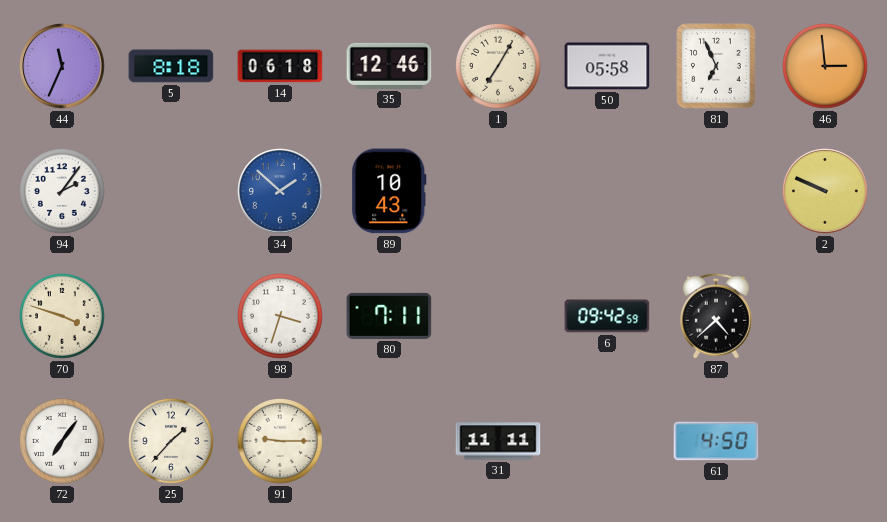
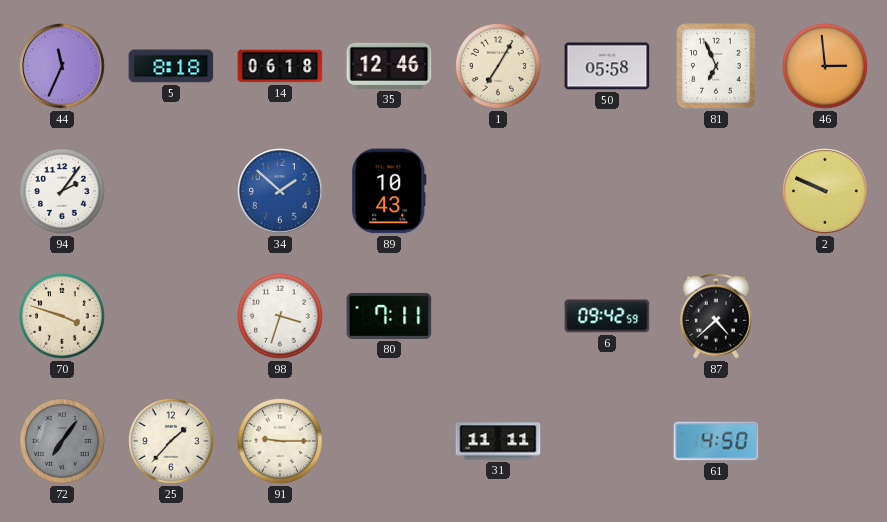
72 dial: white -> grey (63, 442)
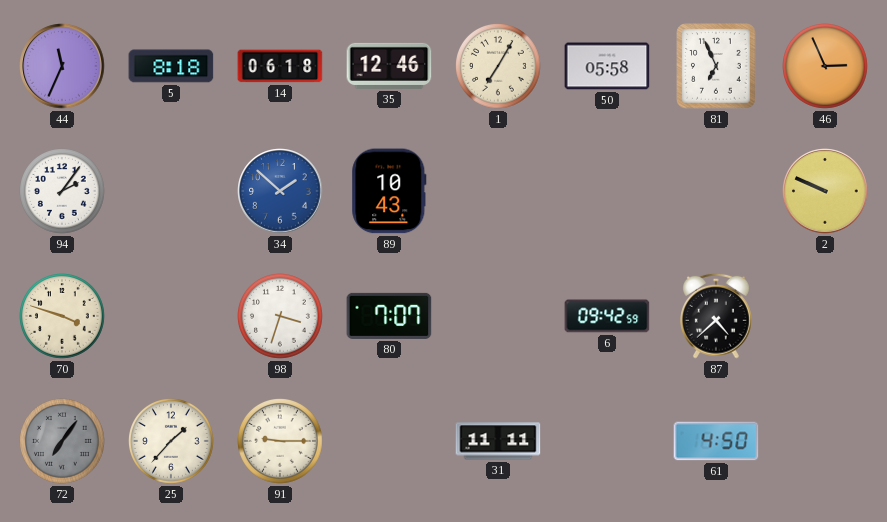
46: 2:59 -> 2:56 (826, 67)
80: 7:11 -> 7:07 (389, 316)
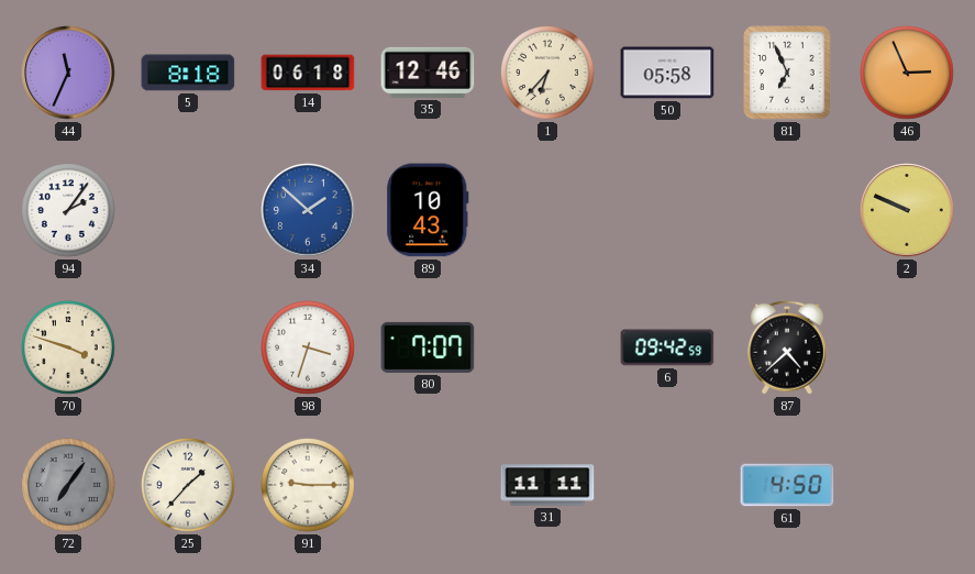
1: 7:05 -> 6:37 (549, 74)
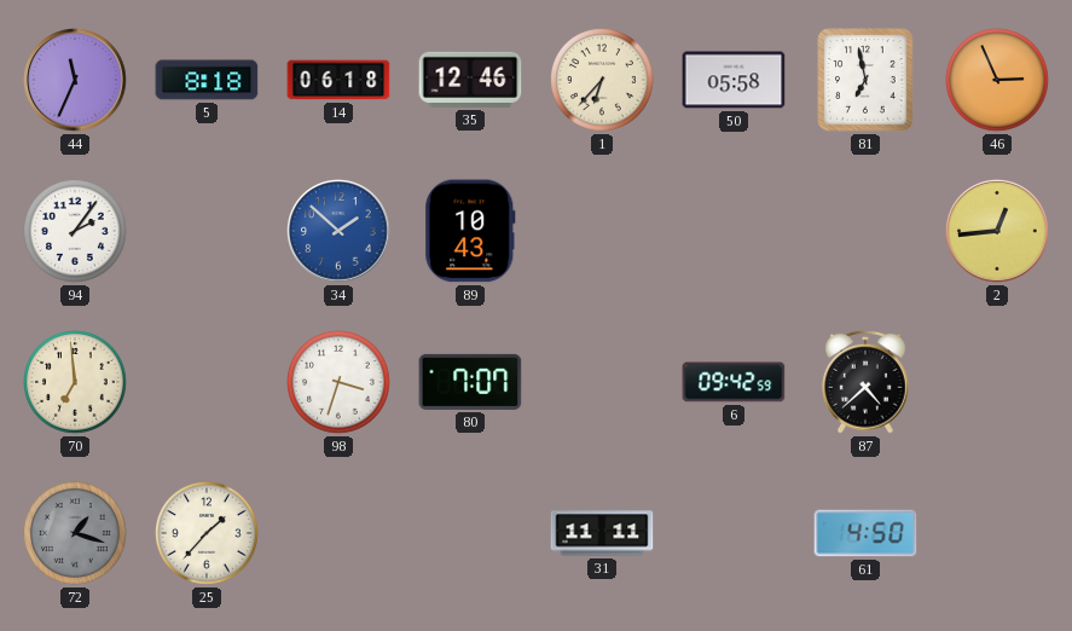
81: 6:56 -> 6:58 (865, 80)
2: 9:49 -> 12:44 (997, 231)
70: 3:48 -> 6:59 (76, 383)
72: 7:06 -> 1:18 (76, 534)
91: 9:15 -> none (309, 486)
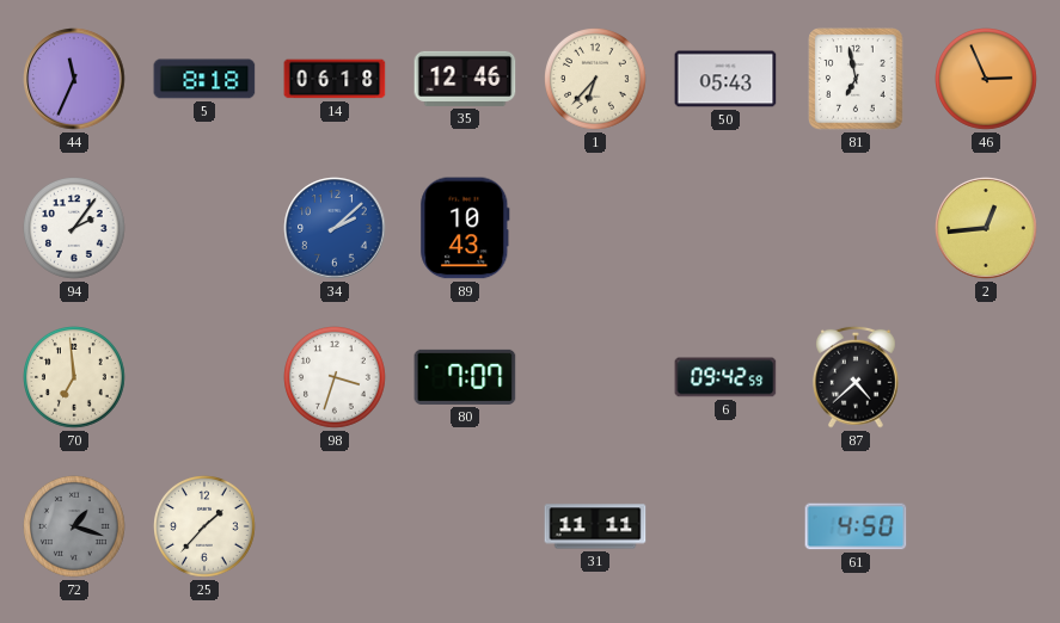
50: 05:58 -> 05:43 (725, 79)
34: 1:52 -> 2:08 (335, 228)
